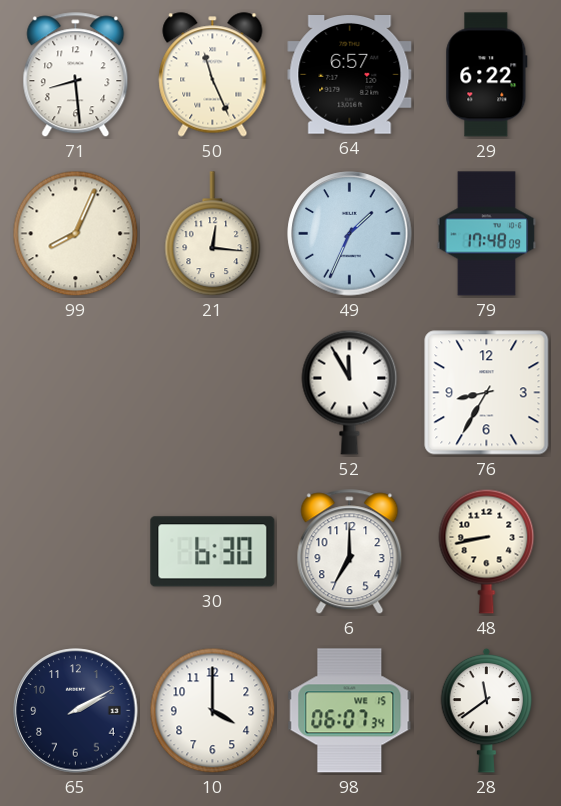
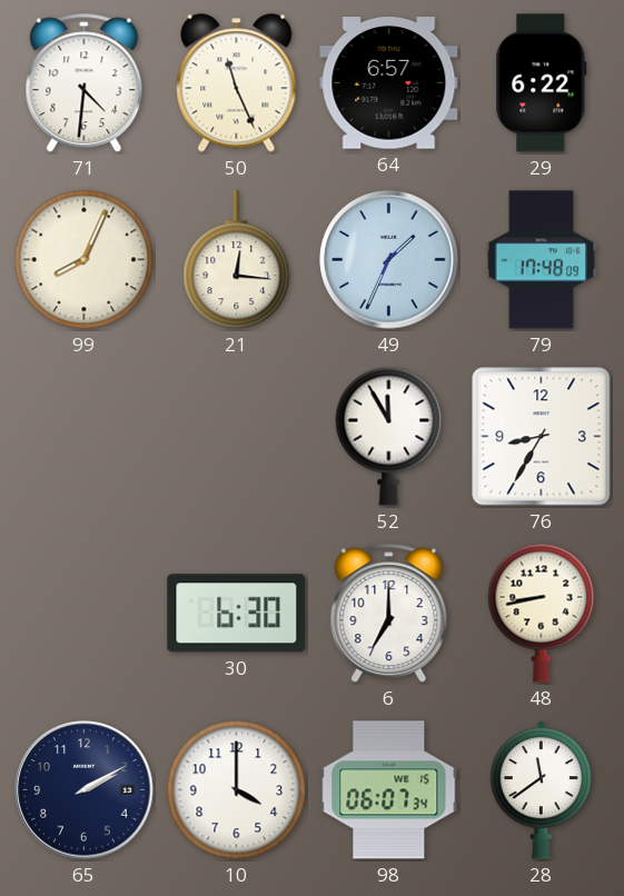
71: 8:29 -> 4:31 (85, 83)
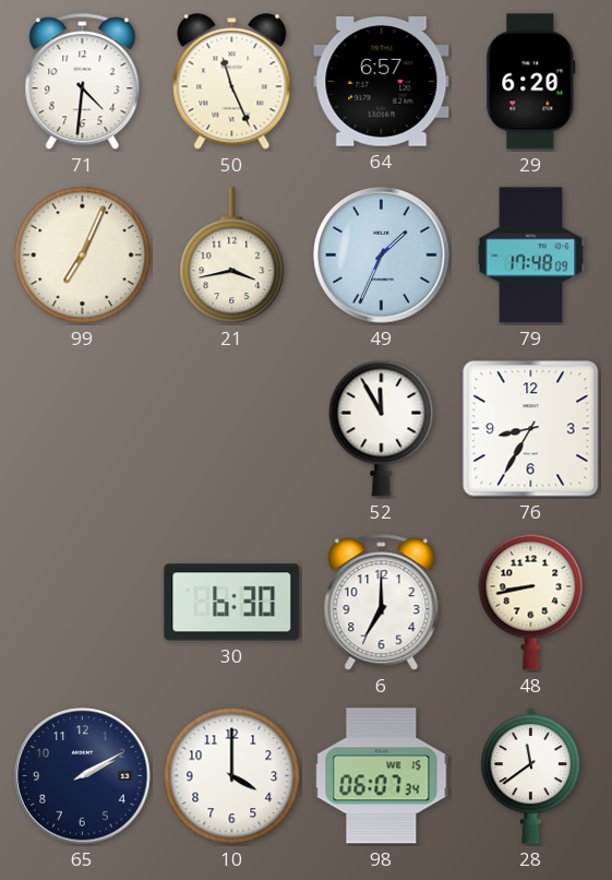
29: 6:22 -> 6:20 (531, 82)
99: 8:04 -> 7:04 (83, 255)
21: 12:16 -> 3:43 (232, 255)
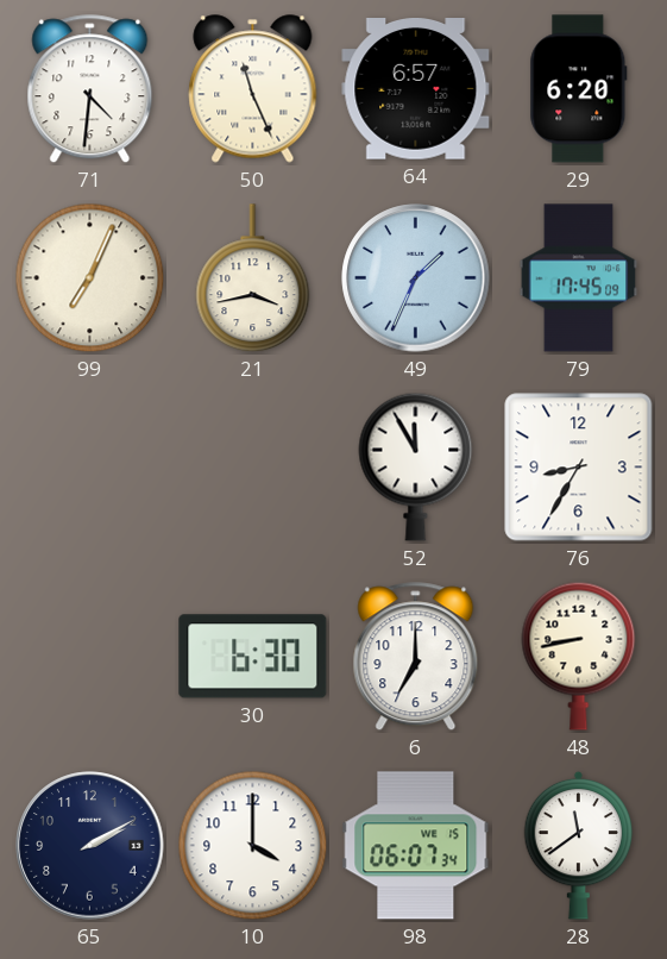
79: 17:48 -> 17:45 (579, 278)
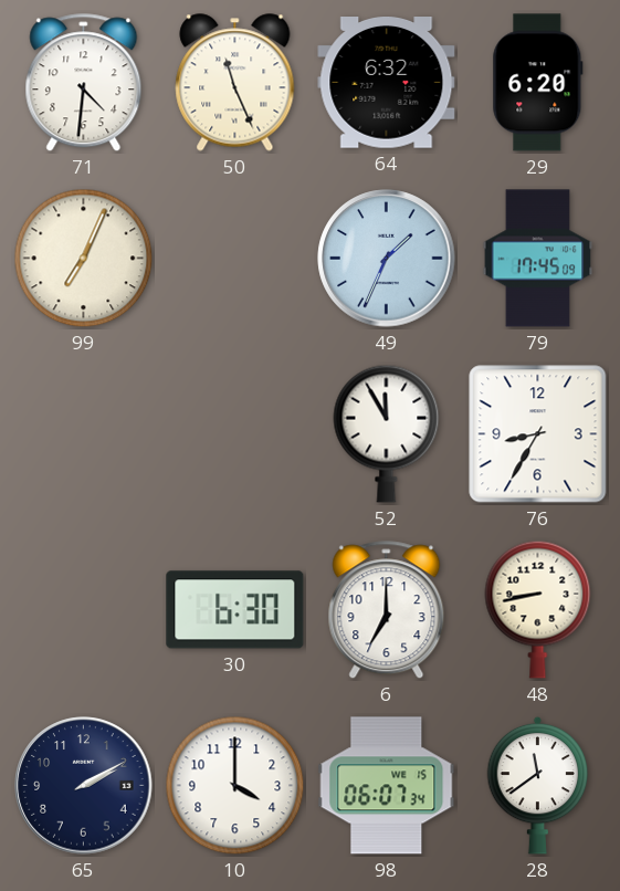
64: 6:57 -> 6:32 (387, 83)
21: 3:43 -> none (253, 278)
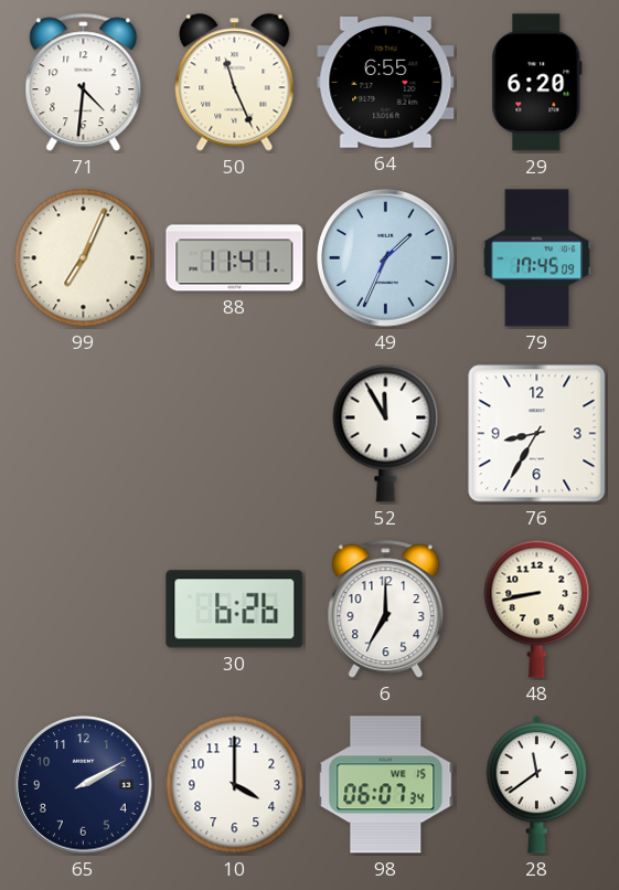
64: 6:32 -> 6:55 (386, 83)
88: none -> 11:41 (235, 258)
30: 6:30 -> 6:26 (235, 610)
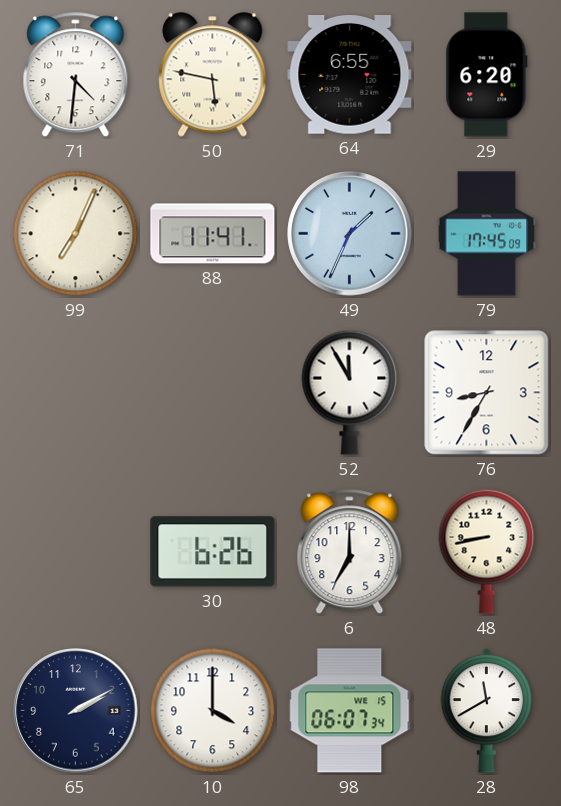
50: 11:26 -> 5:47 (213, 75)
28: 11:39 -> 11:40 (487, 710)
